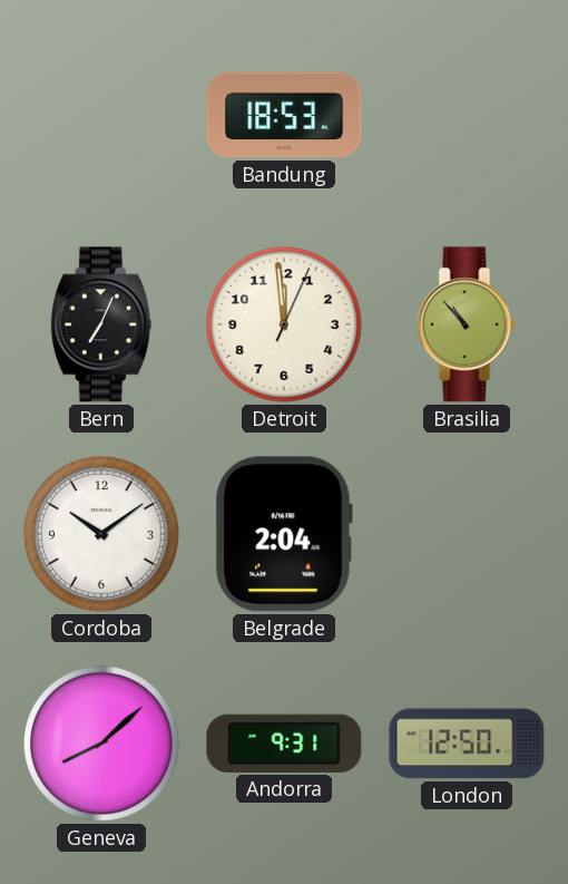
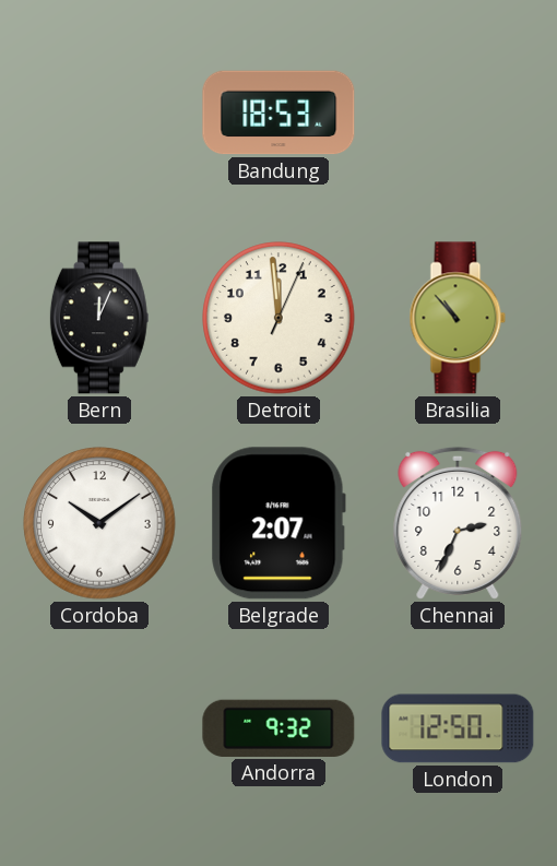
Bern: 7:04 -> 12:04 (99, 318)
Belgrade: 2:04 -> 2:07 (278, 523)
Chennai: none -> 2:34 (458, 523)
Geneva: 8:08 -> none (101, 744)
Andorra: 9:31 -> 9:32 (278, 728)
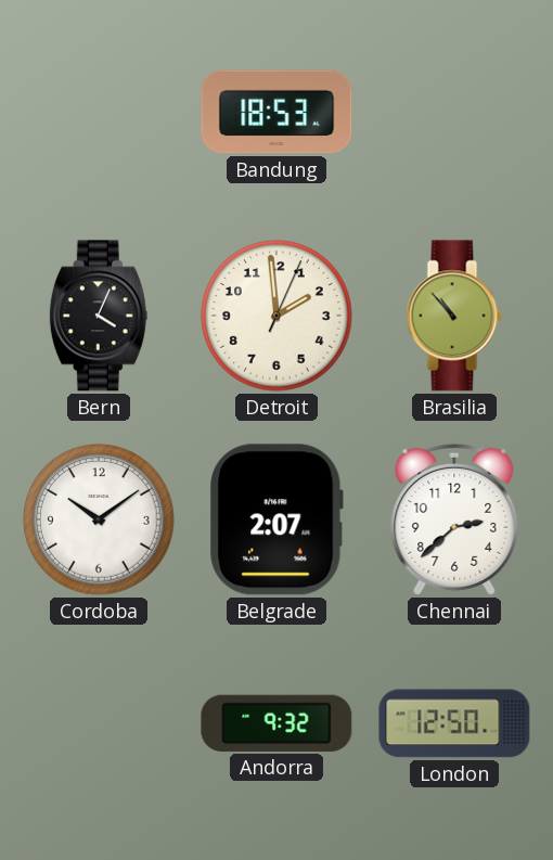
Bern: 12:04 -> 4:04 (99, 316)
Detroit: 11:59 -> 1:59 (276, 316)
Chennai: 2:34 -> 2:38 (454, 519)
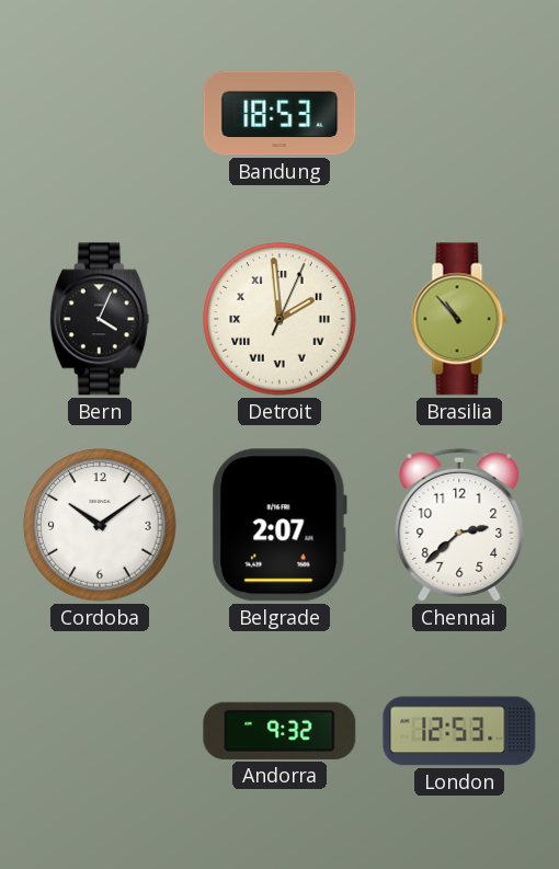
Detroit numerals: Arabic -> Roman (279, 319)
London: 12:50 -> 12:53 (459, 731)
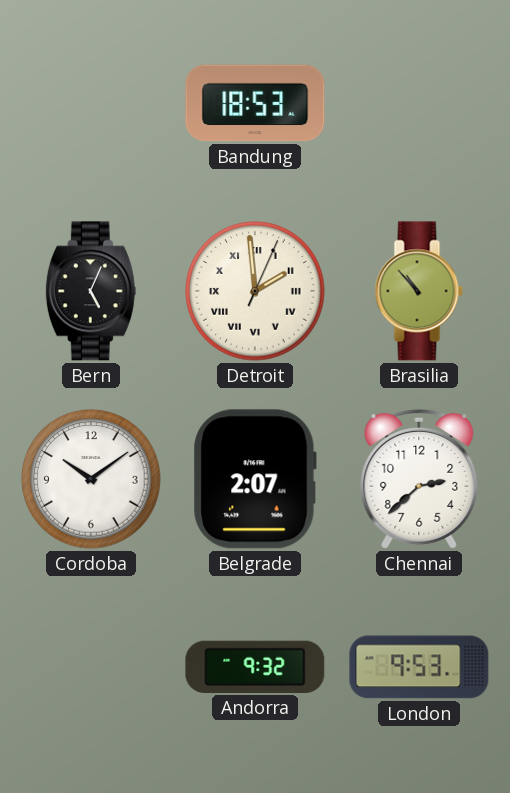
Bern: 4:04 -> 5:04 (91, 291)
London: 12:53 -> 9:53 (419, 667)
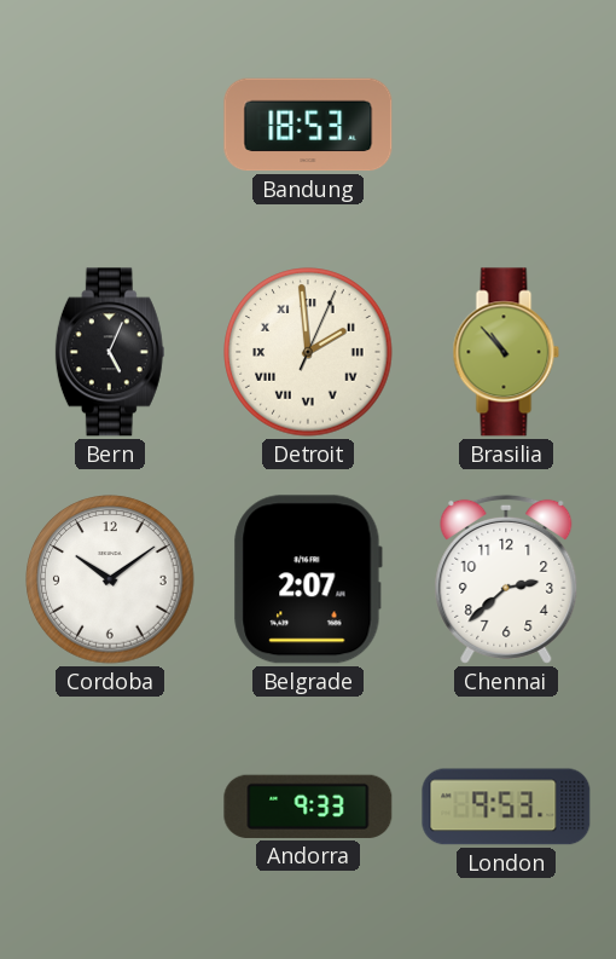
Andorra: 9:32 -> 9:33 (308, 807)
